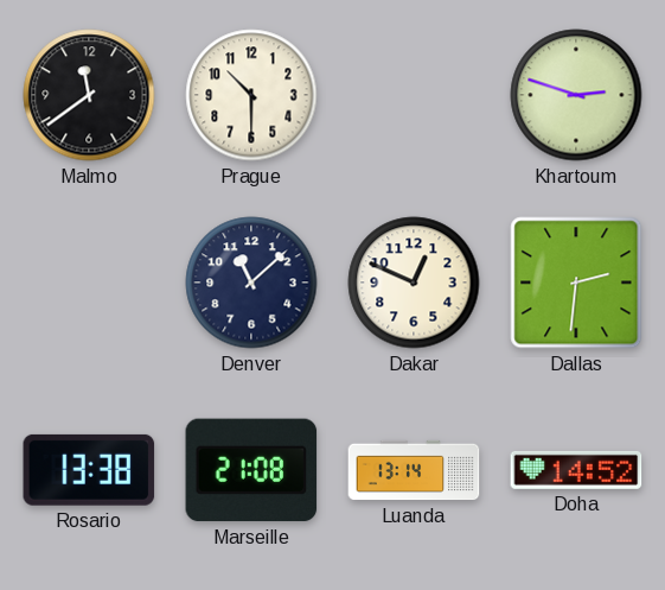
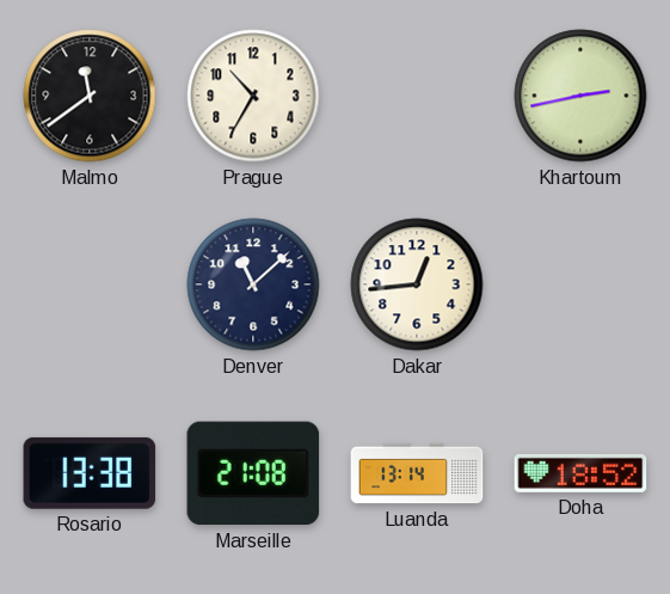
Prague: 10:30 -> 10:35 (253, 96)
Khartoum: 2:48 -> 2:43 (580, 96)
Dakar: 12:49 -> 12:44 (417, 284)
Dallas: 2:31 -> none (576, 283)
Doha: 14:52 -> 18:52 (580, 473)
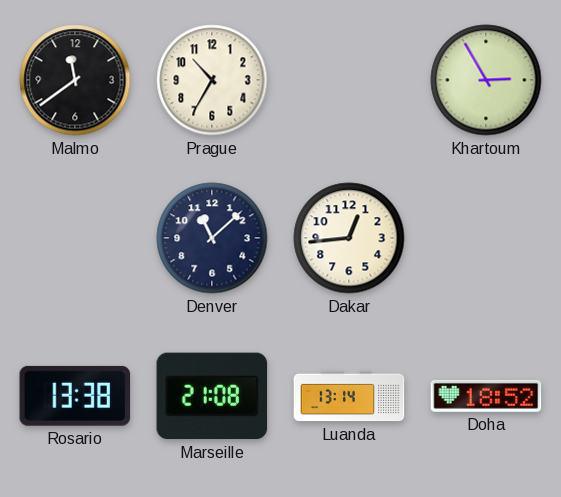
Khartoum: 2:43 -> 2:55 (486, 80)
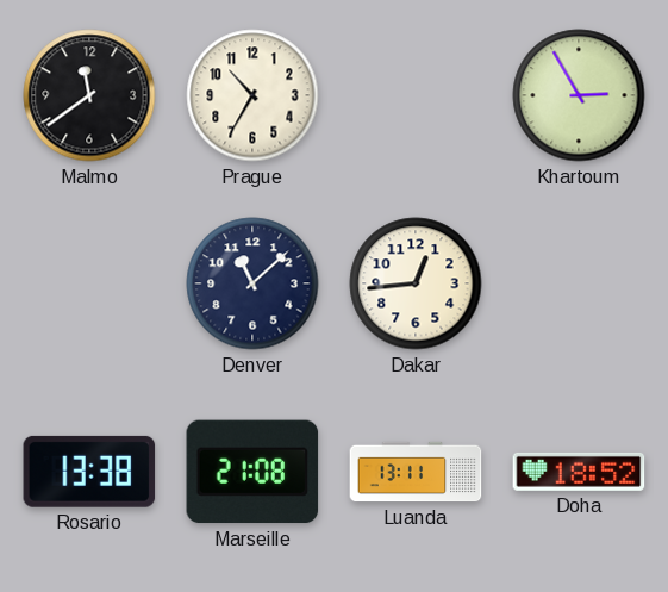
Luanda: 13:14 -> 13:11 (416, 472)
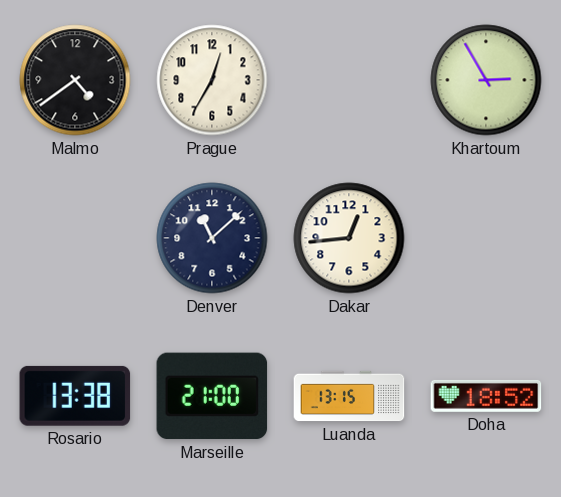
Malmo: 11:39 -> 4:39 (75, 80)
Prague: 10:35 -> 12:35 (212, 80)
Marseille: 21:08 -> 21:00 (212, 396)
Luanda: 13:11 -> 13:15 (349, 396)
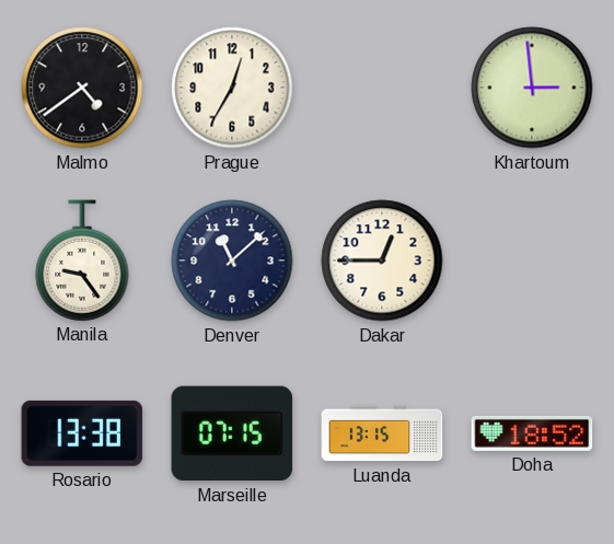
Khartoum: 2:55 -> 2:59 (532, 88)
Manila: none -> 9:24 (82, 261)
Dakar: 12:44 -> 12:45 (382, 261)
Marseille: 21:00 -> 07:15 (232, 433)
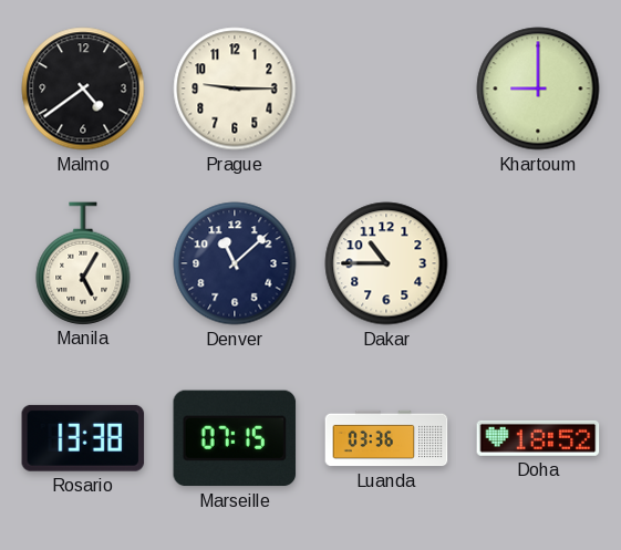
Prague: 12:35 -> 9:15 (235, 89)
Khartoum: 2:59 -> 9:00 (538, 89)
Manila: 9:24 -> 5:05 (83, 263)
Dakar: 12:45 -> 10:45 (386, 263)
Luanda: 13:15 -> 03:36 (386, 438)
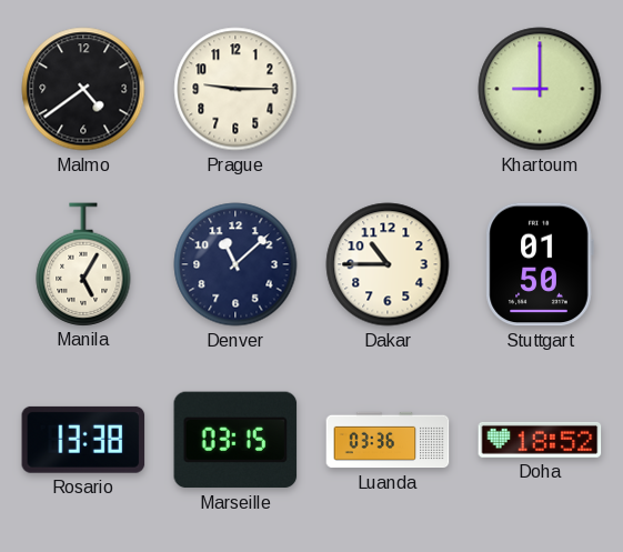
Stuttgart: none -> 01:50 (540, 264)
Marseille: 07:15 -> 03:15 (235, 440)
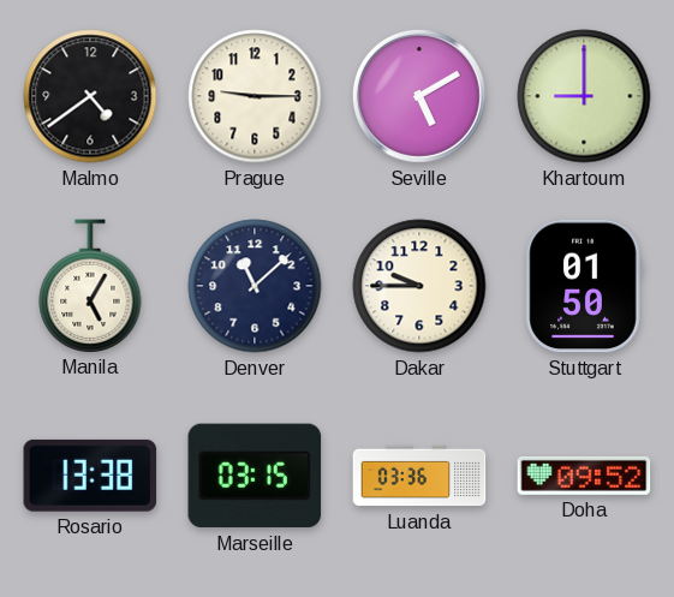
Seville: none -> 5:10 (419, 96)
Dakar: 10:45 -> 9:45 (419, 286)
Doha: 18:52 -> 09:52 (584, 476)
